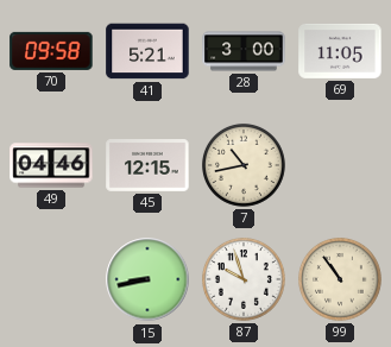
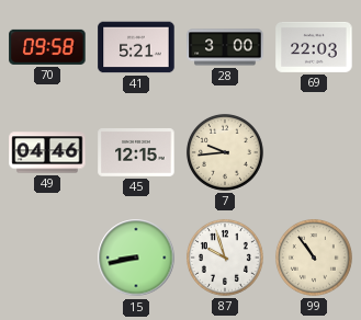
69: 11:05 -> 22:03 (314, 47)
7: 10:43 -> 9:44 (225, 152)
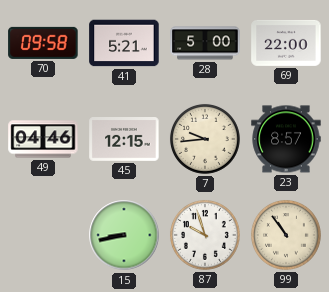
28: 3:00 -> 5:00 (205, 43)
69: 22:03 -> 22:00 (286, 43)
23: none -> 8:57 (286, 139)
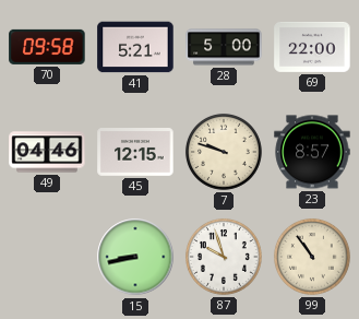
7: 9:44 -> 9:48 (224, 152)
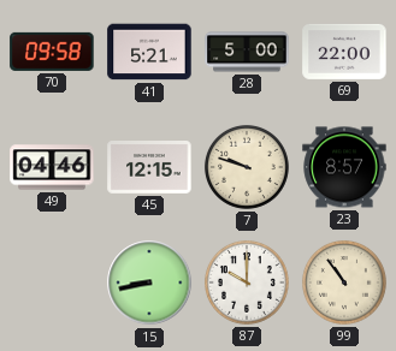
87: 9:57 -> 10:00 (247, 282)
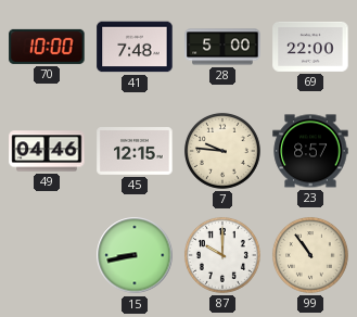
70: 09:58 -> 10:00 (47, 47)
41: 5:21 -> 7:48 (135, 47)
7: 9:48 -> 9:46 (222, 151)
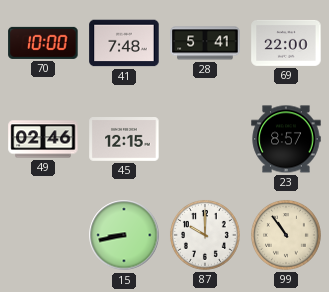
28: 5:00 -> 5:41 (205, 43)
49: 04:46 -> 02:46 (43, 139)
7: 9:46 -> none (222, 151)
